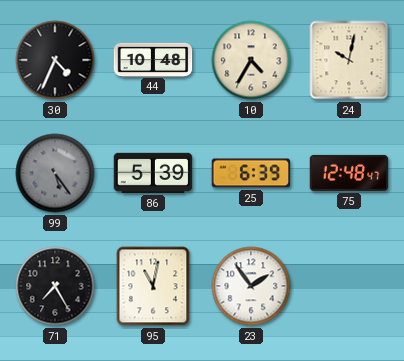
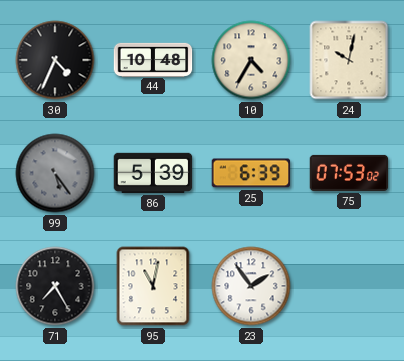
75: 12:48 -> 07:53 (349, 173)
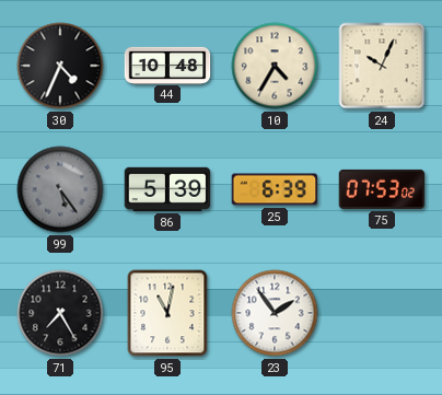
24: 10:02 -> 10:04 (382, 66)
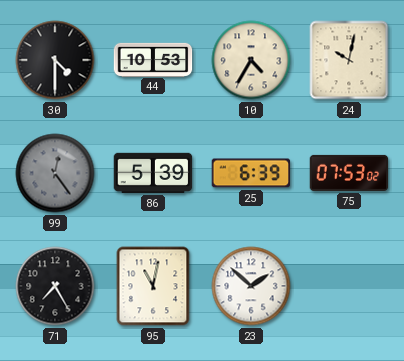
30: 4:34 -> 4:30 (55, 60)
44: 10:48 -> 10:53 (153, 59)
24: 10:04 -> 10:02 (349, 60)
99: 5:24 -> 12:24 (55, 173)
23: 1:54 -> 1:52 (251, 286)
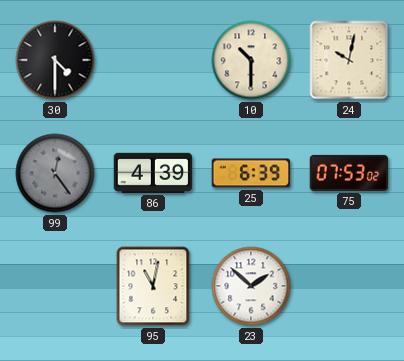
44: 10:53 -> none (153, 59)
10: 4:35 -> 10:30 (251, 60)
86: 5:39 -> 4:39 (153, 173)
71: 7:25 -> none (55, 286)
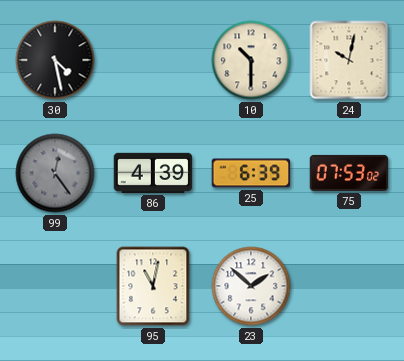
30: 4:30 -> 4:28 (55, 60)
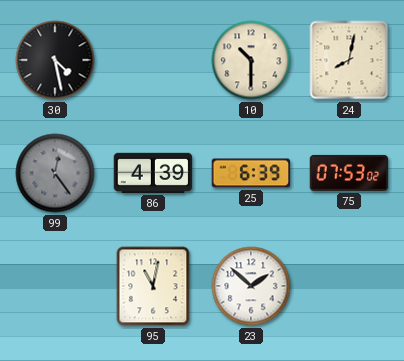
24: 10:02 -> 8:02 (349, 60)
